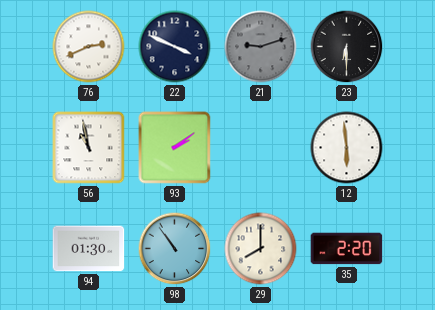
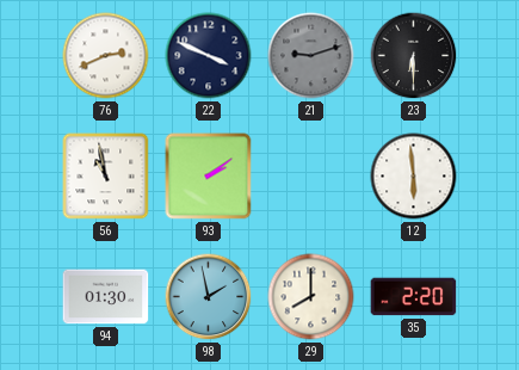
98: 10:54 -> 1:58 (209, 297)
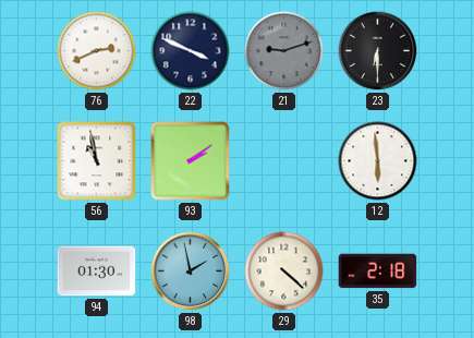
29: 8:00 -> 4:22 (284, 271)
35: 2:20 -> 2:18 (378, 271)
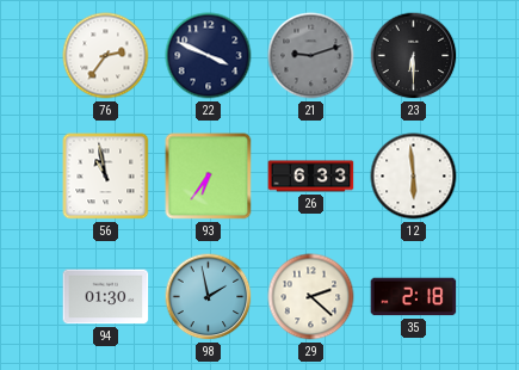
76: 2:41 -> 2:36 (106, 56)
93: 2:09 -> 6:36 (209, 177)
26: none -> 6:33 (311, 177)
29: 4:22 -> 2:22 (311, 297)
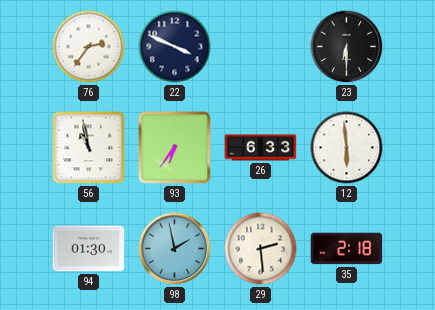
21: 9:12 -> none (311, 56)
29: 2:22 -> 2:29 (261, 249)
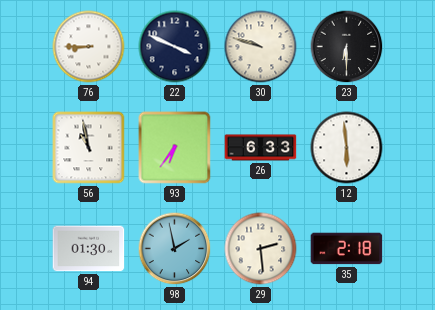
76: 2:36 -> 8:45 (89, 47)
30: none -> 9:48 (261, 47)
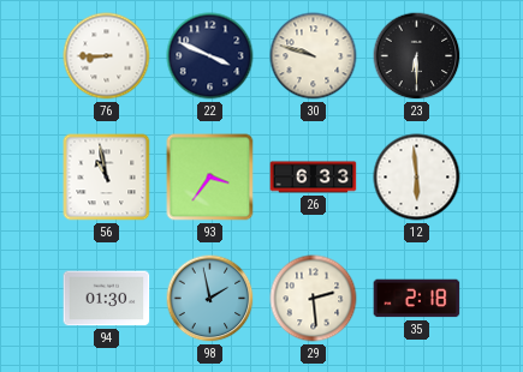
93: 6:36 -> 3:36 (210, 178)
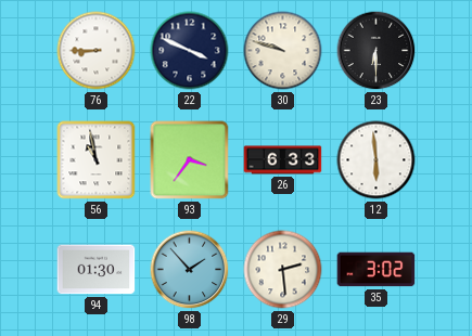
98: 1:58 -> 1:53 (190, 270)
35: 2:18 -> 3:02 (377, 270)
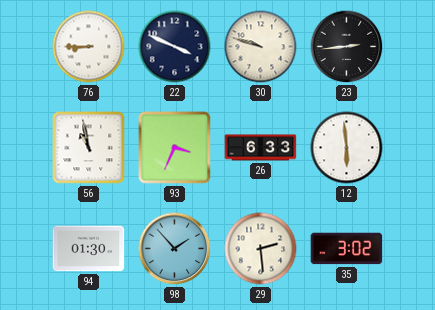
23: 6:30 -> 2:44 (347, 47)
93: 3:36 -> 3:34 (175, 148)
